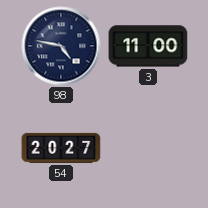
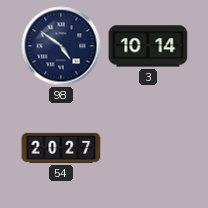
98: 4:47 -> 4:51 (61, 46)
3: 11:00 -> 10:14 (148, 46)
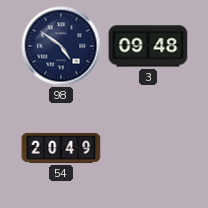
3: 10:14 -> 09:48 (148, 46)
54: 20:27 -> 20:49 (61, 148)
